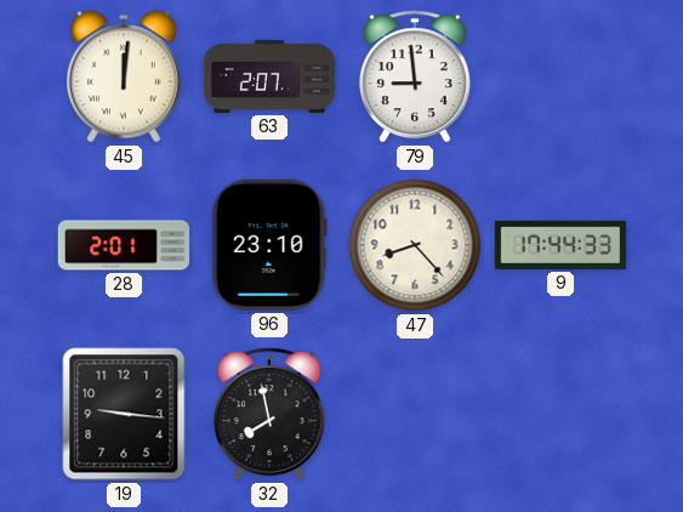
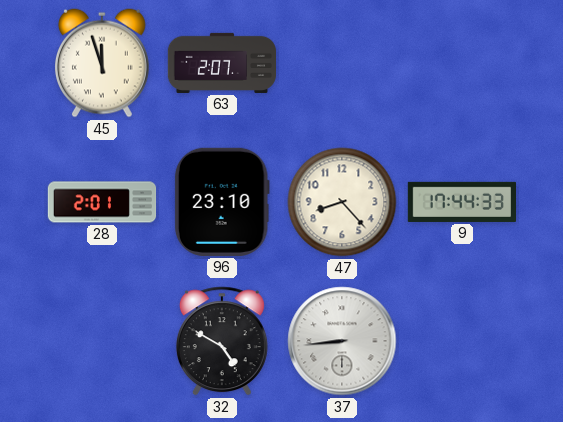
45: 12:01 -> 11:57 (102, 63)
79: 8:59 -> none (415, 76)
19: 9:16 -> none (124, 414)
32: 7:58 -> 4:50 (222, 341)
37: none -> 8:44 (342, 341)
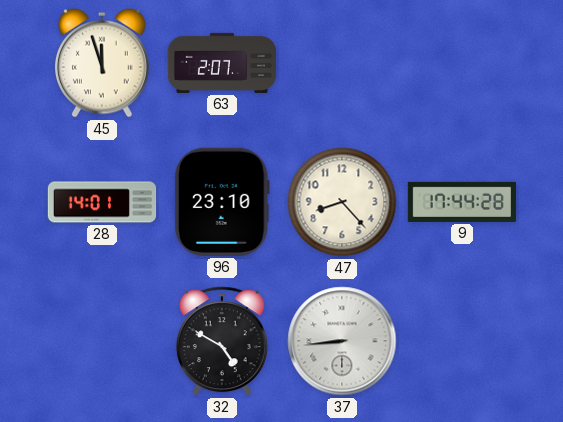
28: 2:01 -> 14:01 (102, 202)
9: 17:44:33 -> 17:44:28 (461, 202)
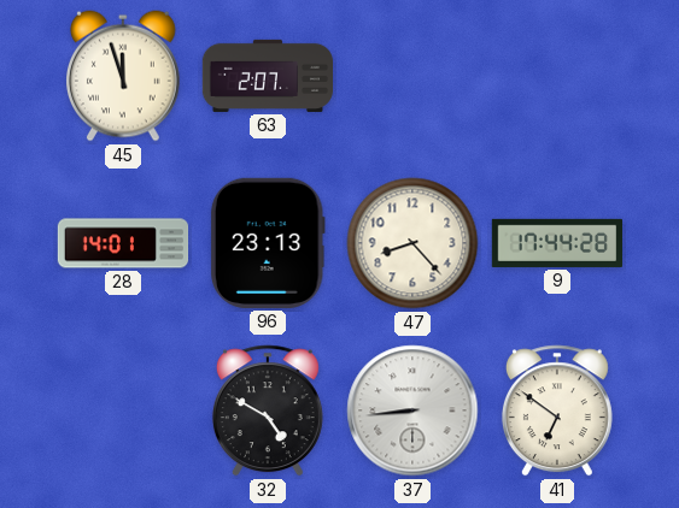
96: 23:10 -> 23:13 (268, 243)
41: none -> 6:51 (557, 410)
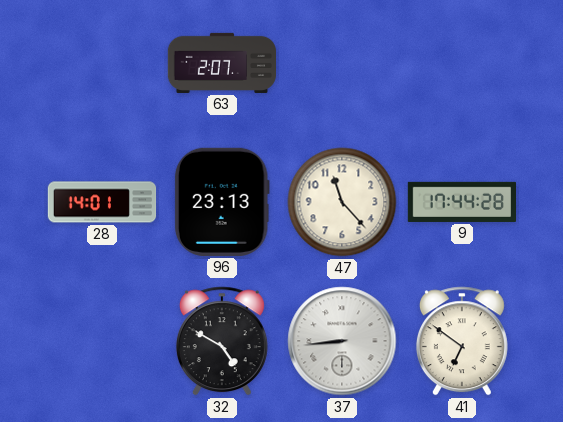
45: 11:57 -> none (123, 76)
47: 8:23 -> 11:23 (342, 202)
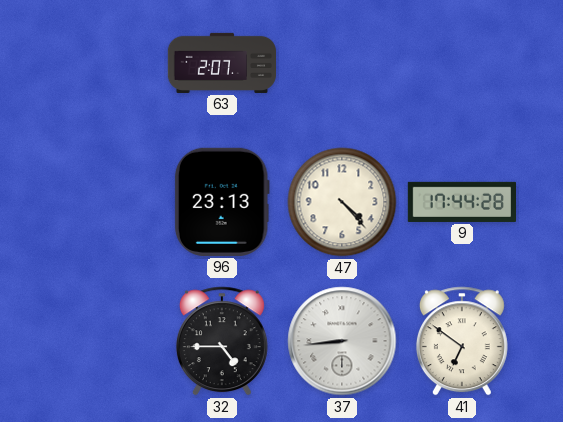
28: 14:01 -> none (102, 202)
47: 11:23 -> 4:23 (342, 202)
32: 4:50 -> 4:45 (222, 341)
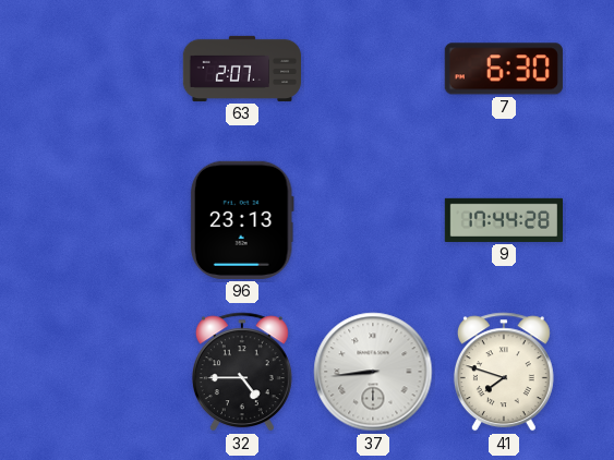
7: none -> 6:30 (504, 69)
47: 4:23 -> none (342, 202)
41: 6:51 -> 7:48 (504, 372)
